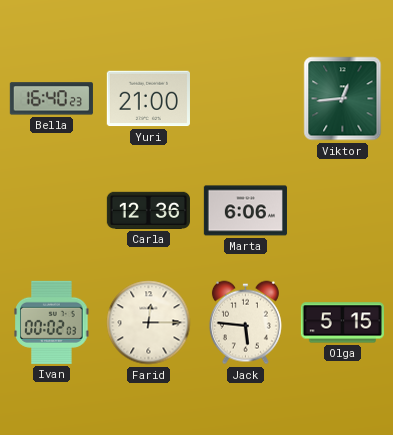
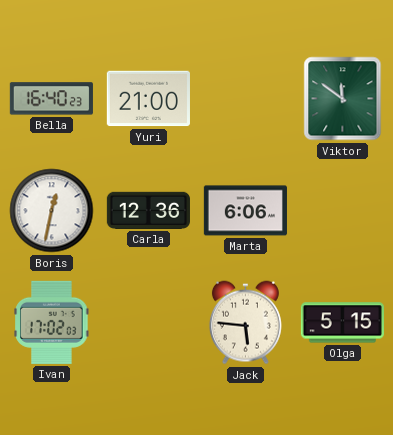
Viktor: 12:44 -> 11:51 (343, 99)
Boris: none -> 12:32 (52, 211)
Ivan: 00:02 -> 17:02 (52, 322)
Farid: 12:15 -> none (149, 323)
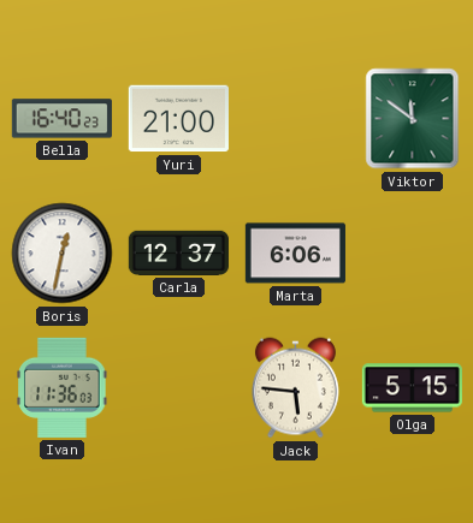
Carla: 12:36 -> 12:37 (178, 252)
Ivan: 17:02 -> 11:36 (63, 387)
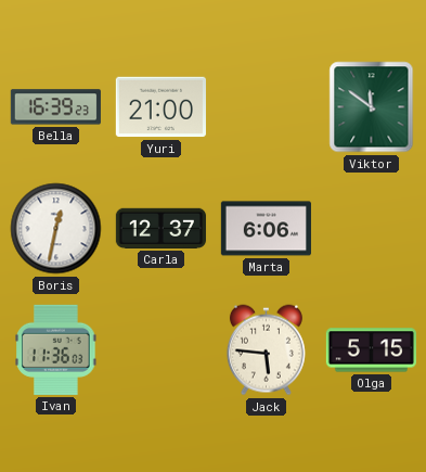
Bella: 16:40 -> 16:39 (55, 107)
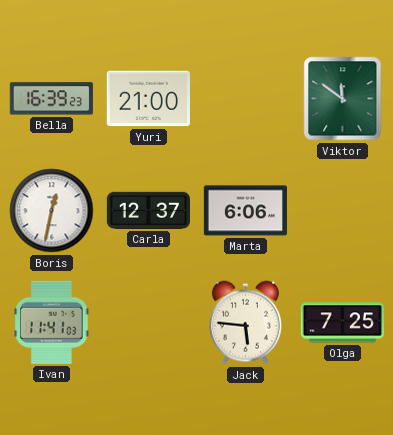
Ivan: 11:36 -> 11:41 (52, 322)
Olga: 5:15 -> 7:25 (342, 323)
